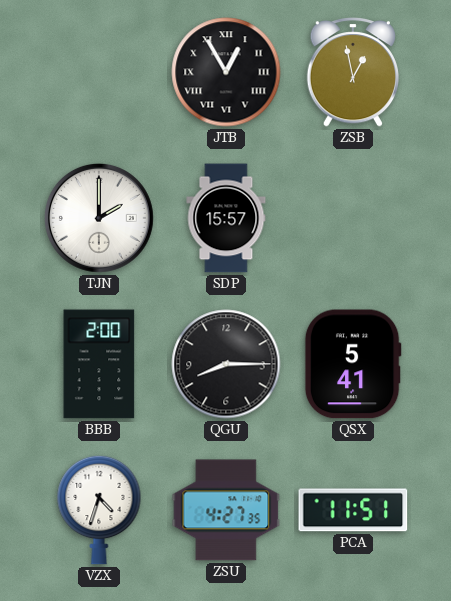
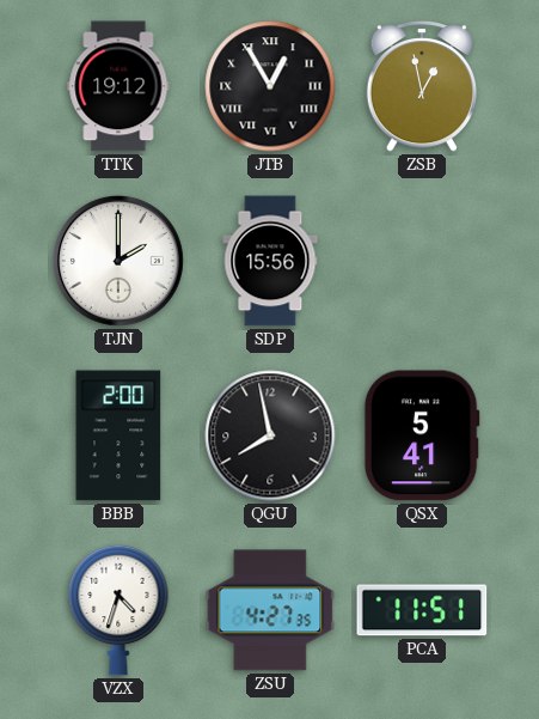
TTK: none -> 19:12 (118, 86)
SDP: 15:57 -> 15:56 (270, 261)
QGU: 8:15 -> 7:58 (270, 435)
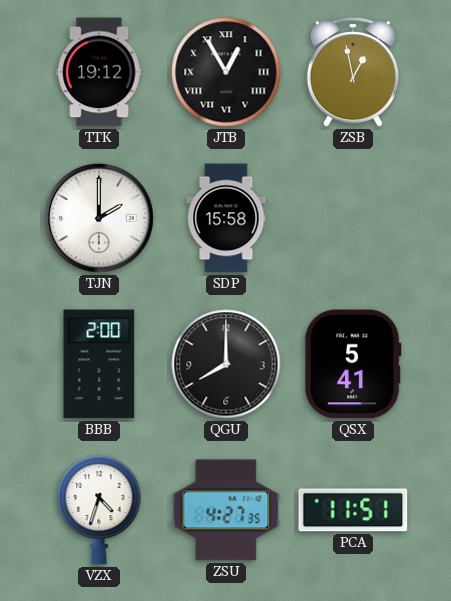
SDP: 15:56 -> 15:58 (226, 218)
QGU: 7:58 -> 8:00 (226, 364)
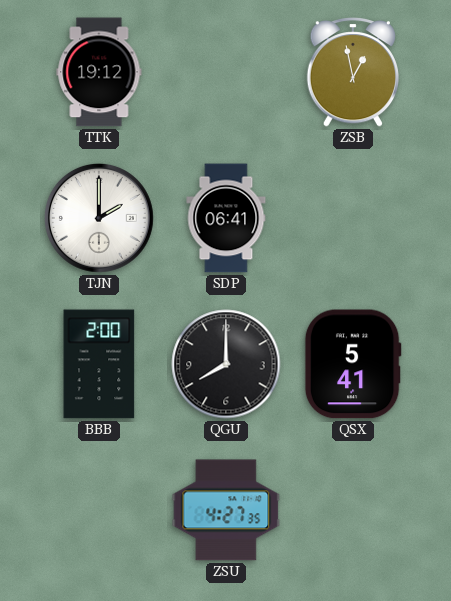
JTB: 12:55 -> none (226, 72)
SDP: 15:58 -> 06:41 (226, 218)
VZX: 4:33 -> none (99, 510)
PCA: 11:51 -> none (353, 510)
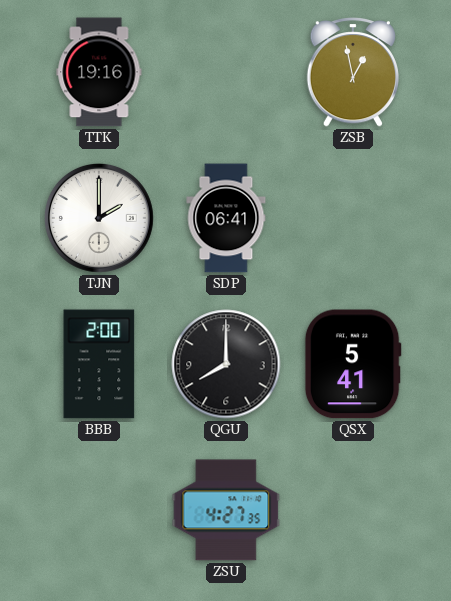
TTK: 19:12 -> 19:16 (99, 72)
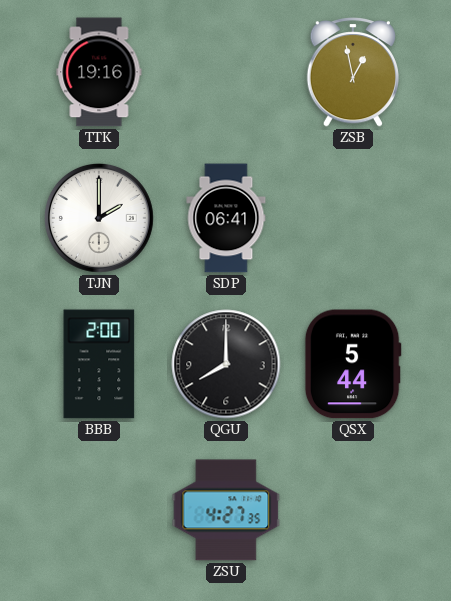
QSX: 5:41 -> 5:44 (353, 364)
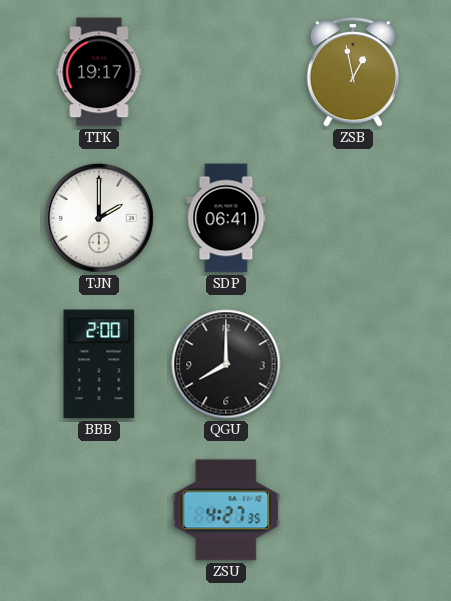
TTK: 19:16 -> 19:17 (99, 72)
QSX: 5:44 -> none (353, 364)
